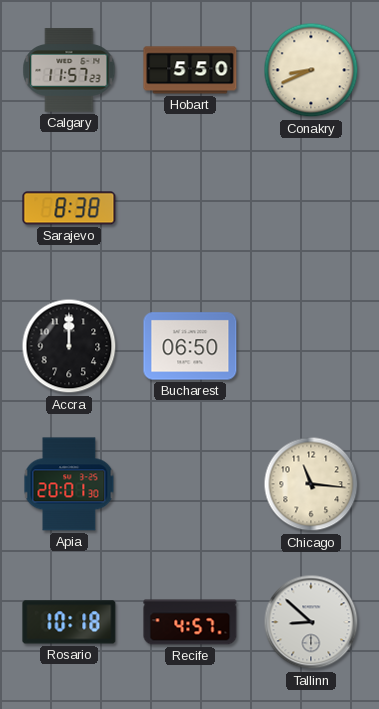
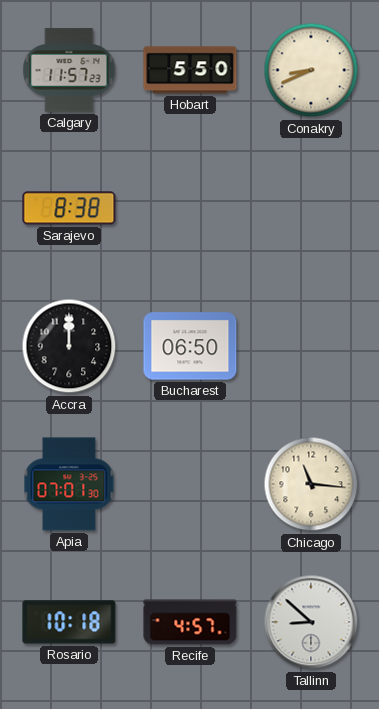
Apia: 20:01 -> 07:01 (69, 484)
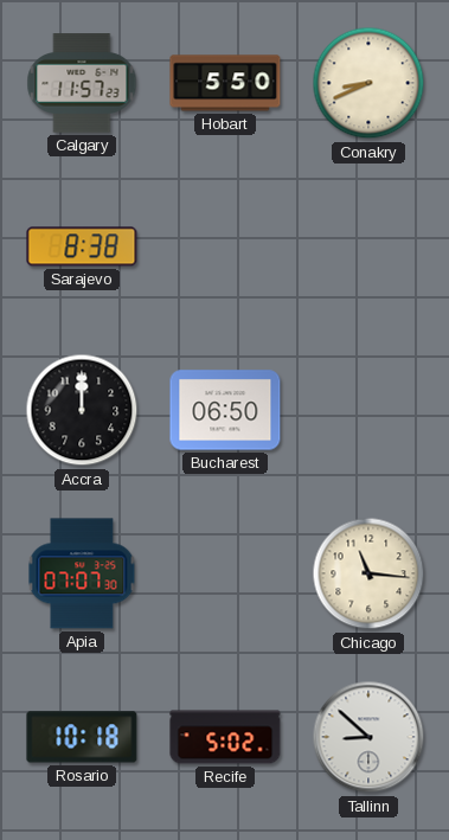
Apia: 07:01 -> 07:07 (82, 573)
Recife: 4:57 -> 5:02 (225, 737)
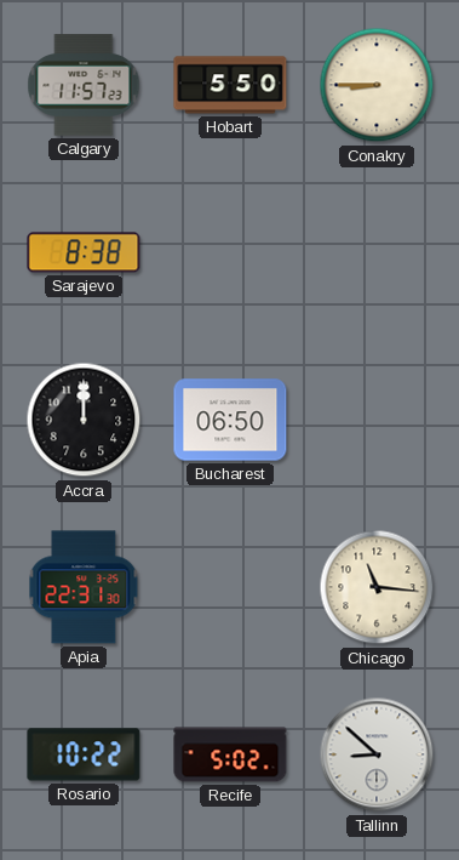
Conakry: 8:41 -> 8:45 (377, 85)
Apia: 07:07 -> 22:31 (84, 587)
Rosario: 10:18 -> 10:22 (84, 754)
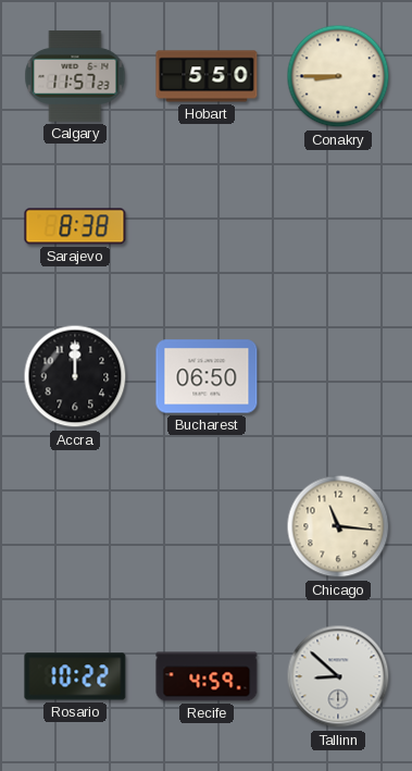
Apia: 22:31 -> none (84, 587)
Recife: 5:02 -> 4:59 (207, 676)
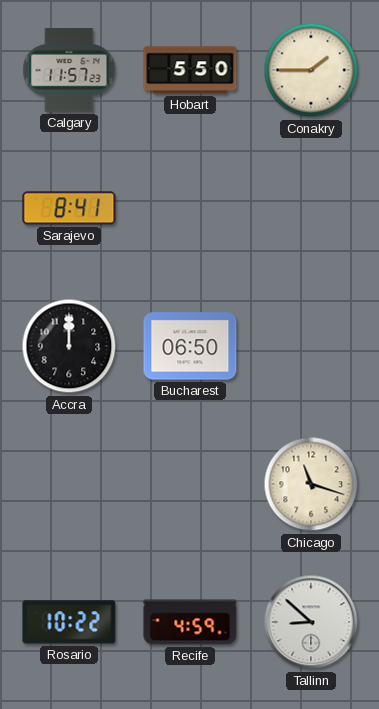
Conakry: 8:45 -> 1:45 (311, 70)
Sarajevo: 8:38 -> 8:41 (69, 208)
Chicago: 11:16 -> 11:18 (311, 484)
